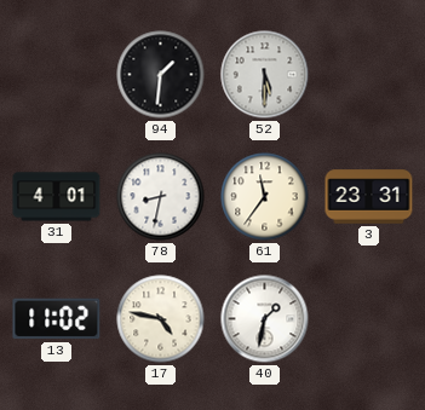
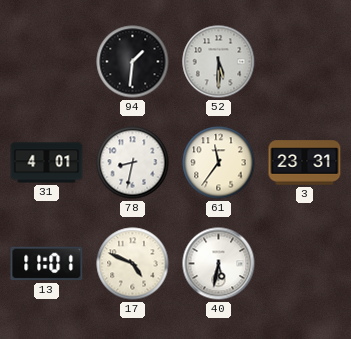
13: 11:02 -> 11:01 (47, 264)
17: 4:47 -> 4:49 (133, 264)
40: 1:32 -> 5:32 (219, 264)
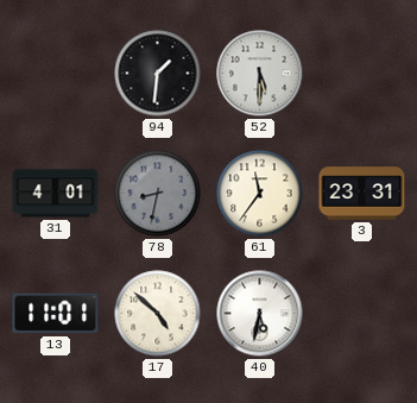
78 dial: white -> grey (158, 194)
17: 4:49 -> 4:52 (158, 314)
